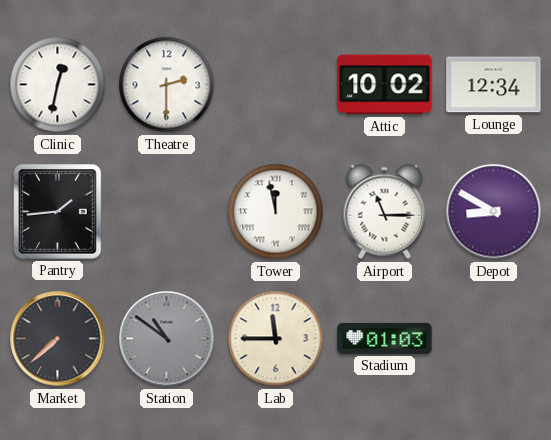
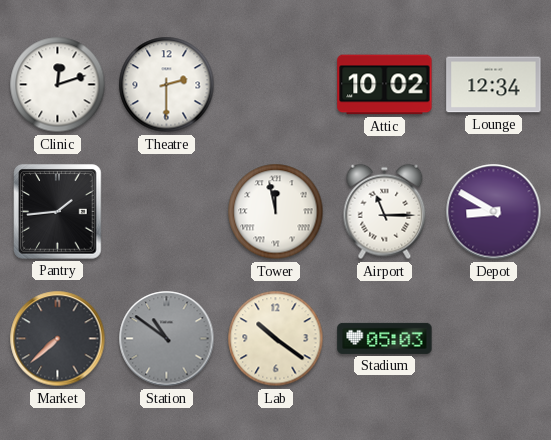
Clinic: 12:32 -> 12:12 (58, 85)
Lab: 11:45 -> 10:21 (276, 339)
Stadium: 01:03 -> 05:03 (385, 338)
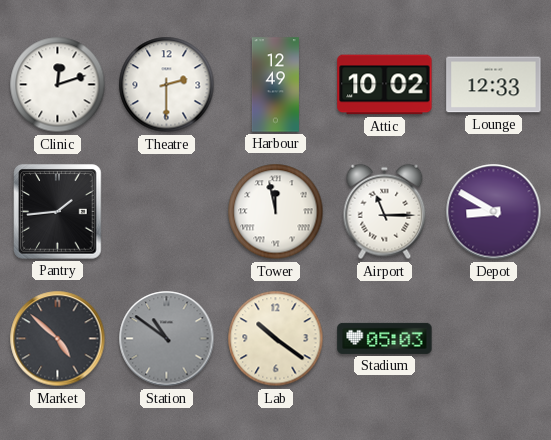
Harbour: none -> 12:49 (275, 85)
Lounge: 12:34 -> 12:33 (494, 85)
Market: 7:38 -> 4:52 (58, 339)
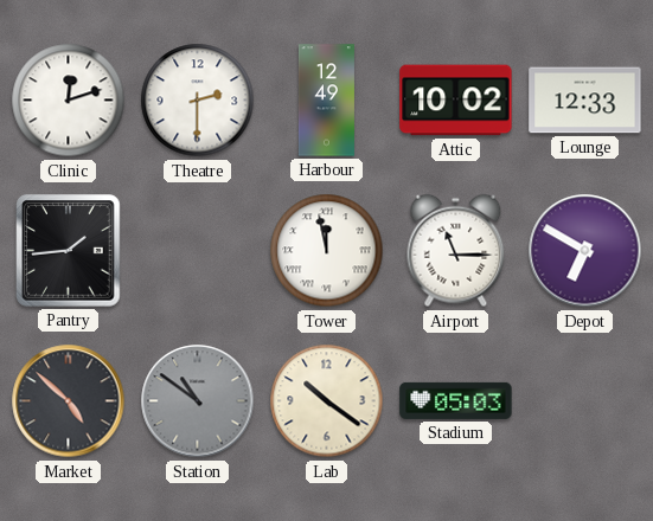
Depot: 8:50 -> 6:50 (585, 251)
